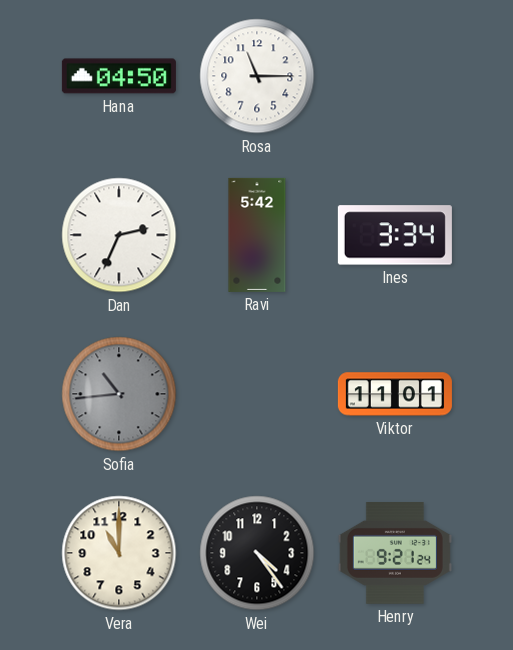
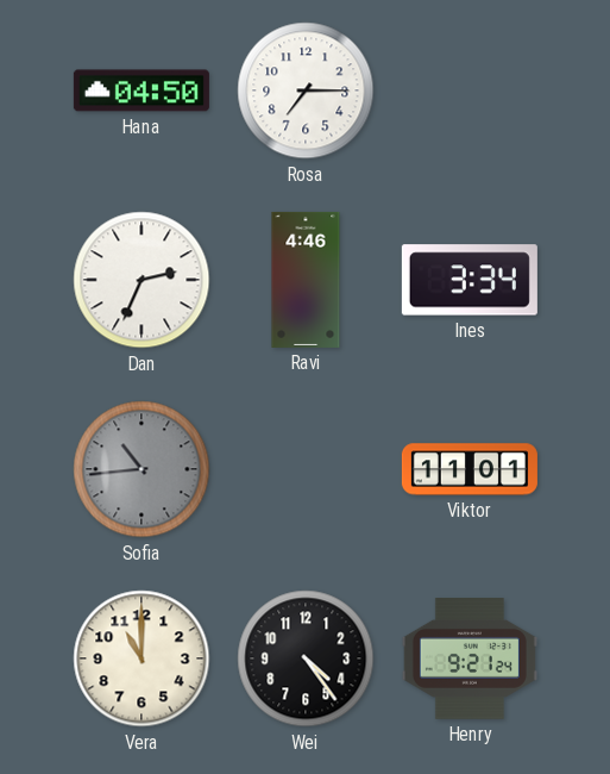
Rosa: 11:15 -> 7:15 (306, 90)
Ravi: 5:42 -> 4:46 (306, 280)
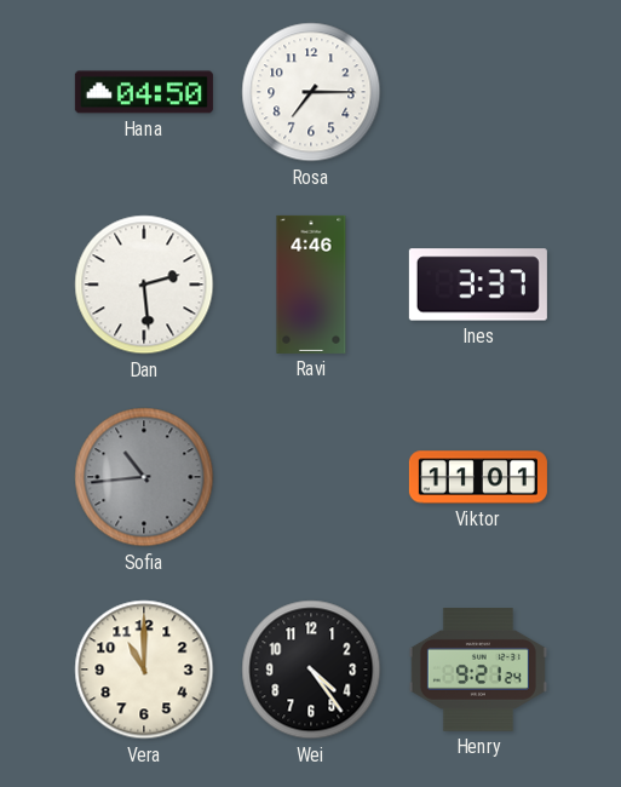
Dan: 2:34 -> 2:29 (144, 285)
Ines: 3:34 -> 3:37 (478, 285)
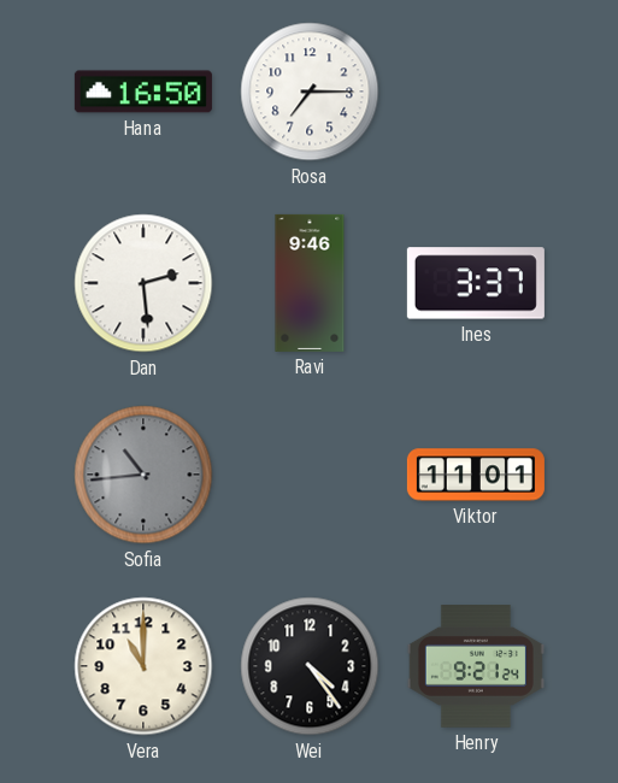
Hana: 04:50 -> 16:50 (143, 92)
Ravi: 4:46 -> 9:46 (310, 283)
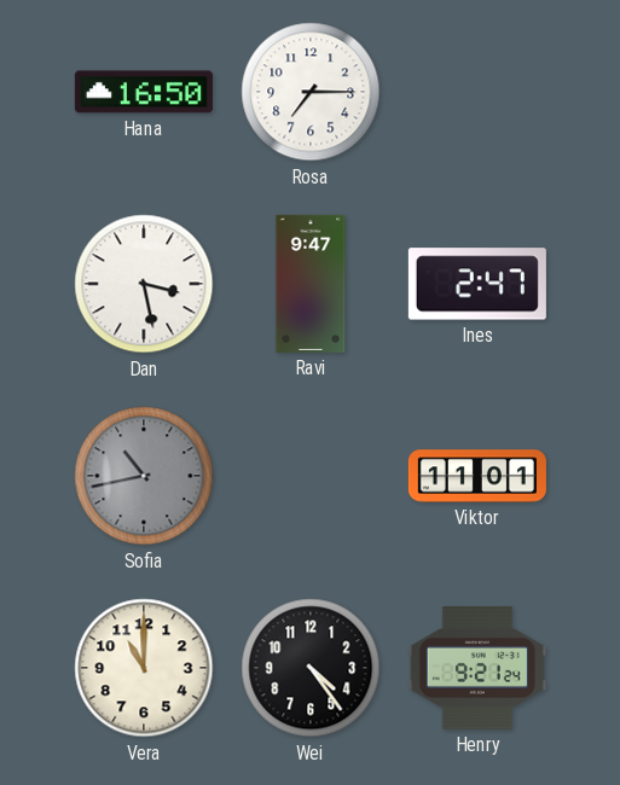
Dan: 2:29 -> 3:28 (144, 284)
Ravi: 9:46 -> 9:47 (311, 284)
Ines: 3:37 -> 2:47 (477, 284)
Sofia: 10:44 -> 10:43 (144, 476)
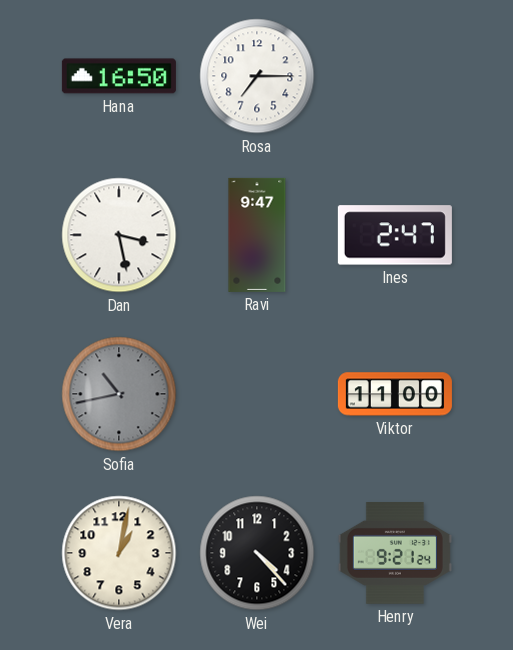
Viktor: 11:01 -> 11:00 (395, 394)
Vera: 11:00 -> 1:02 (119, 553)
Wei: 4:24 -> 4:23 (257, 553)
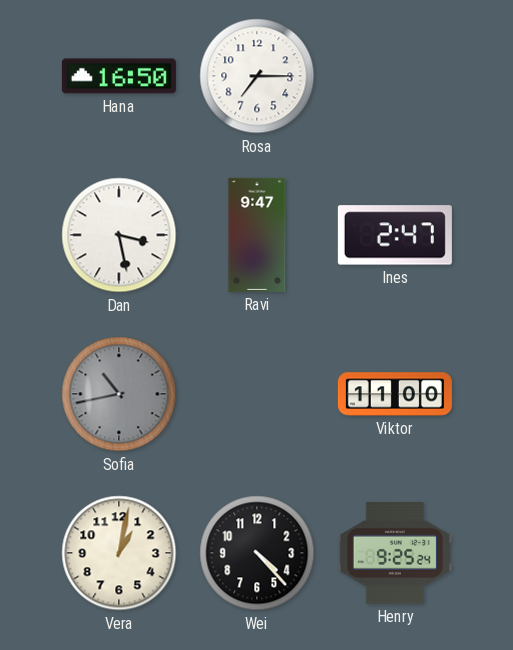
Henry: 9:21 -> 9:25 (395, 554)
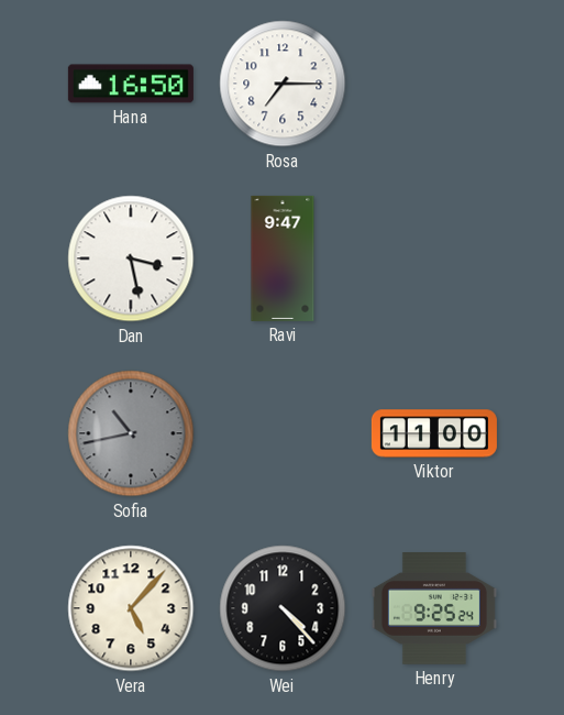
Ines: 2:47 -> none (395, 235)
Vera: 1:02 -> 5:07 (131, 608)
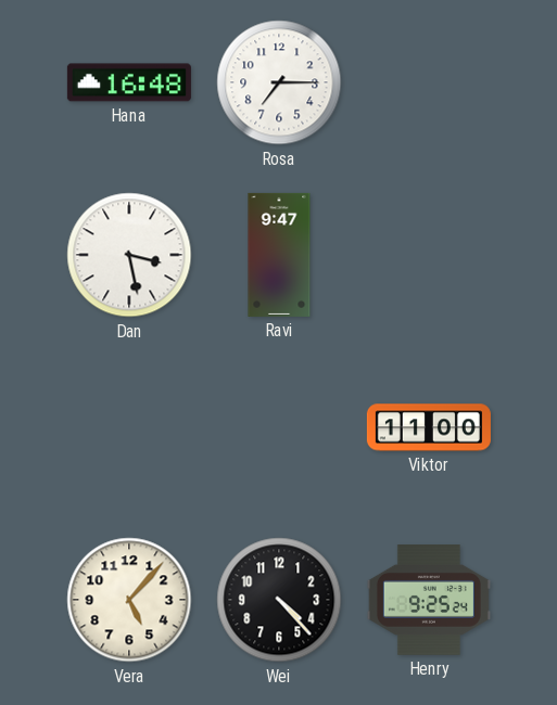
Hana: 16:50 -> 16:48 (129, 82)
Sofia: 10:43 -> none (131, 433)
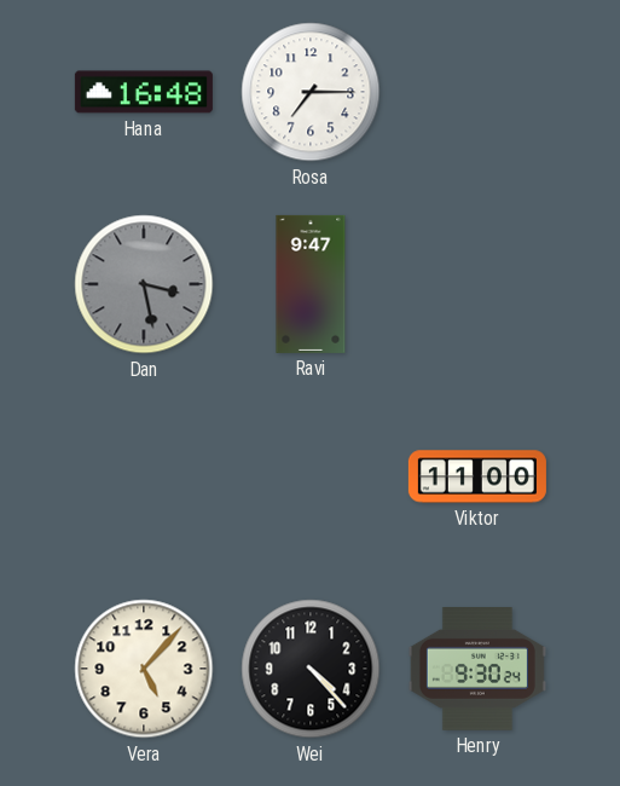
Dan dial: white -> grey (144, 284)
Henry: 9:25 -> 9:30 (477, 670)
